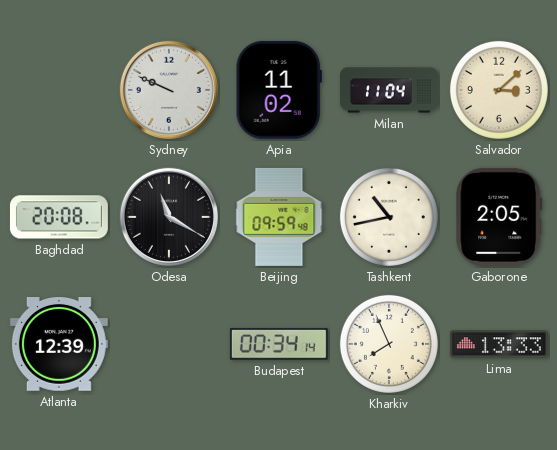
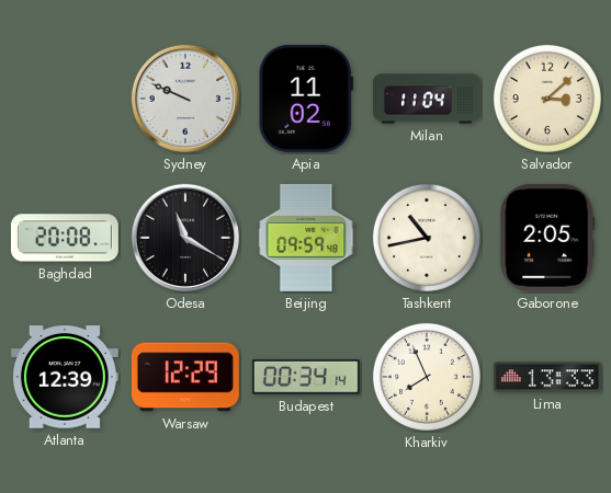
Warsaw: none -> 12:29 (185, 377)
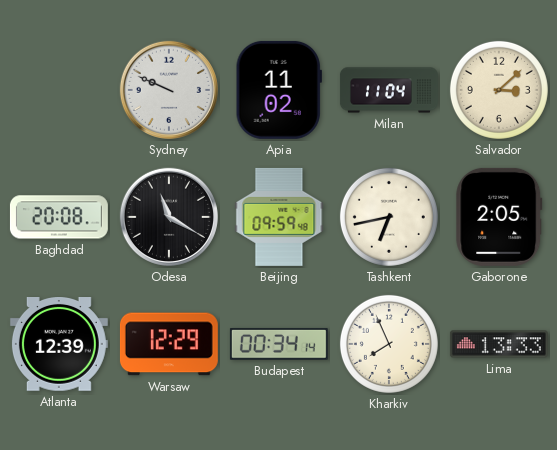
Tashkent: 10:43 -> 6:43 (389, 217)
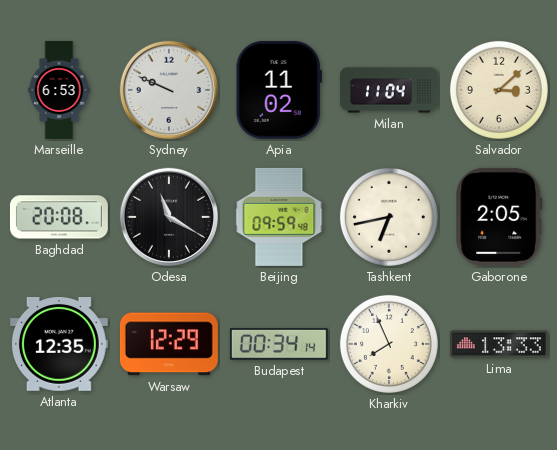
Marseille: none -> 6:53 (59, 90)
Atlanta: 12:39 -> 12:35 (59, 345)
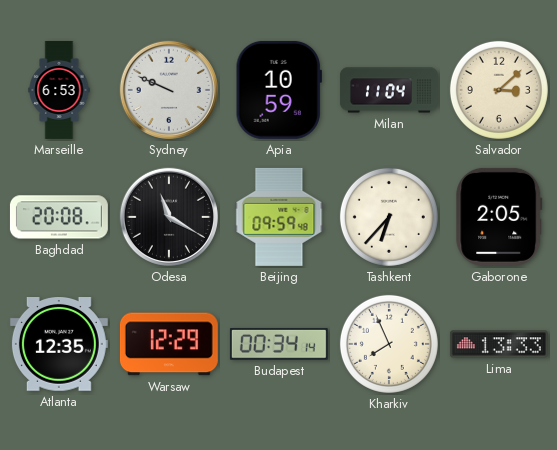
Apia: 11:02 -> 10:59 (279, 90)
Tashkent: 6:43 -> 6:37 (389, 217)
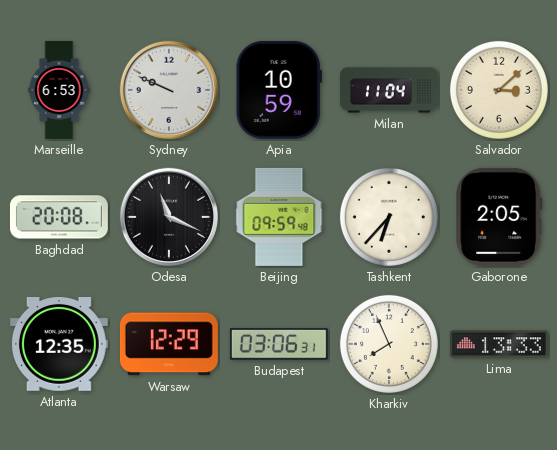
Odesa: 11:20 -> 11:19 (169, 217)
Budapest: 00:34 -> 03:06 (279, 344)
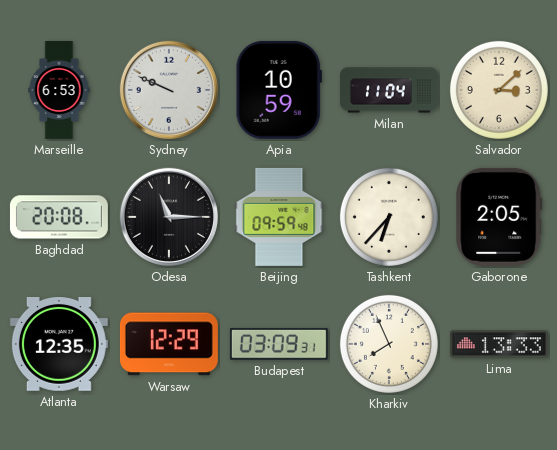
Odesa: 11:19 -> 11:15 (169, 217)
Budapest: 03:06 -> 03:09 (279, 344)
